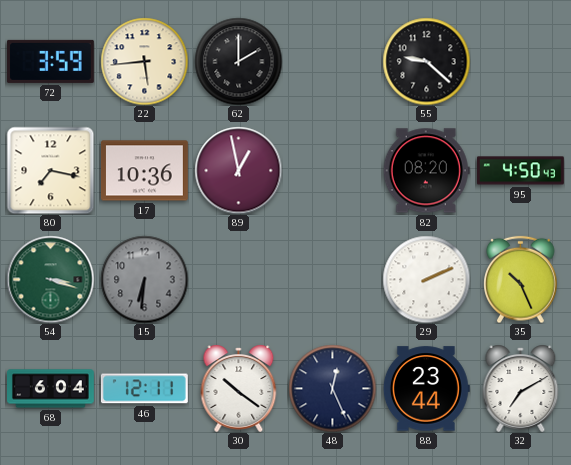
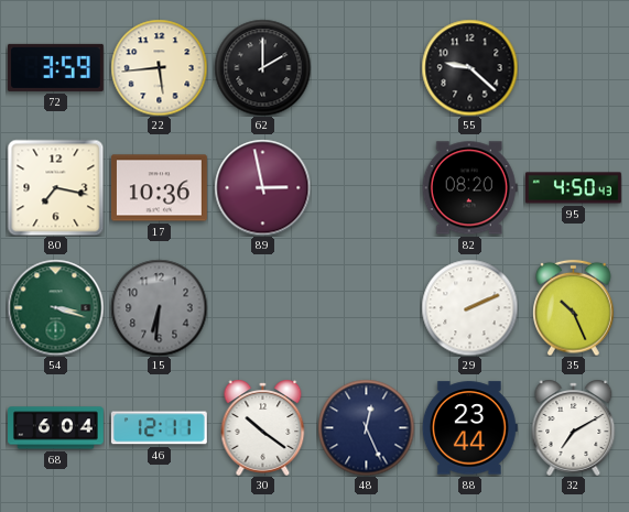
89: 12:58 -> 2:58 (262, 187)
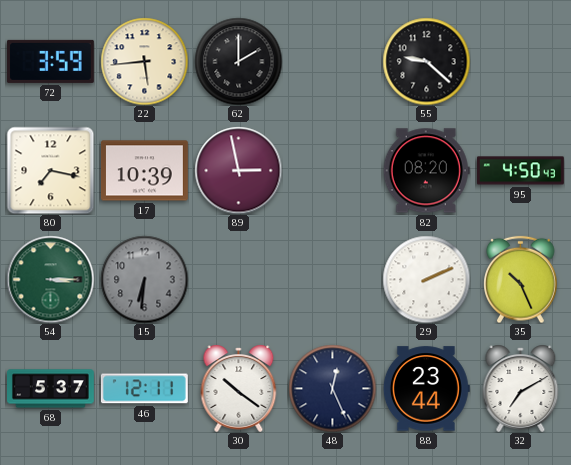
17: 10:36 -> 10:39 (144, 171)
54: 3:18 -> 3:15 (50, 279)
68: 6:04 -> 5:37 (51, 389)
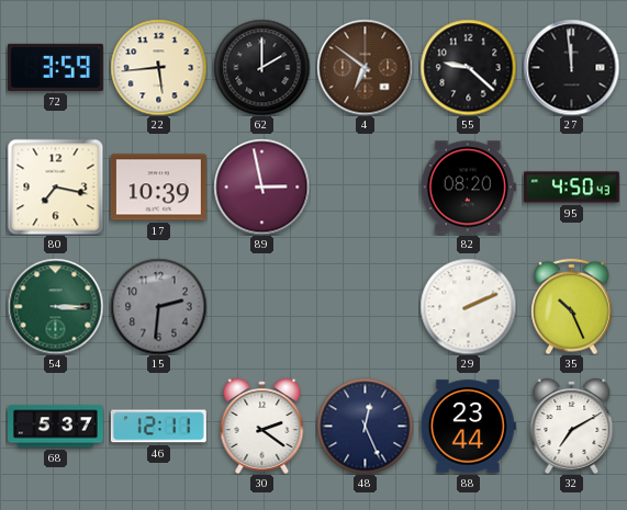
4: none -> 6:51 (365, 67)
27: none -> 11:59 (571, 67)
15: 6:31 -> 2:31 (158, 306)
30: 10:21 -> 2:21 (262, 426)
